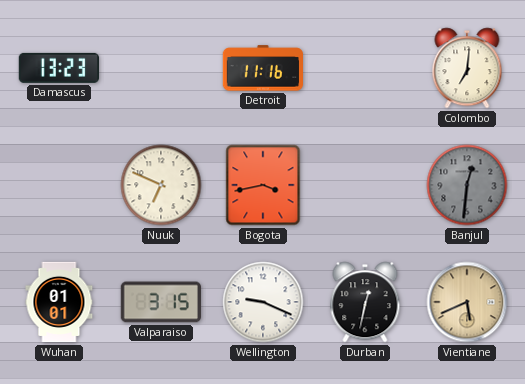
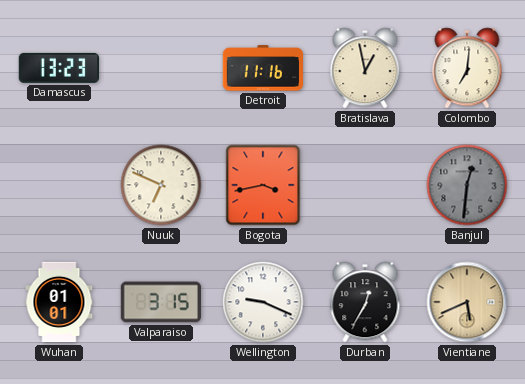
Bratislava: none -> 12:58 (365, 68)
Durban: 12:32 -> 12:35 (365, 302)
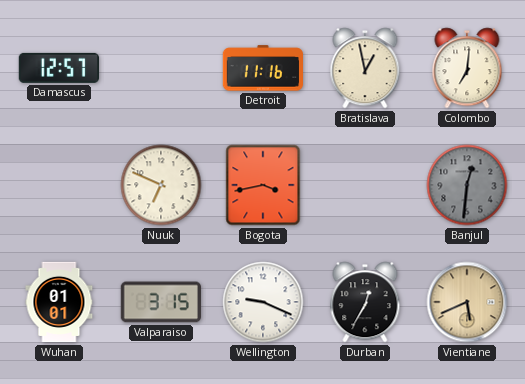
Damascus: 13:23 -> 12:57 (59, 68)
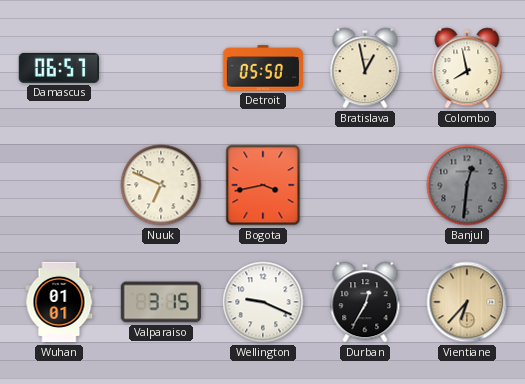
Damascus: 12:57 -> 06:57 (59, 68)
Detroit: 11:16 -> 05:50 (262, 68)
Colombo: 7:01 -> 7:58 (467, 68)
Vientiane: 5:41 -> 6:37 (467, 302)
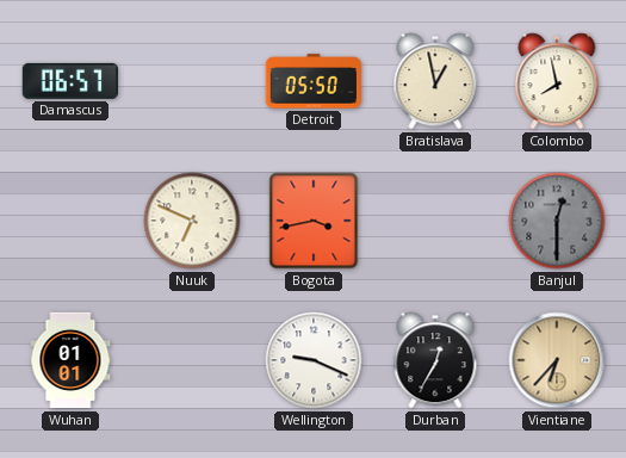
Banjul: 12:31 -> 12:30 (557, 221)
Valparaiso: 3:15 -> none (161, 302)
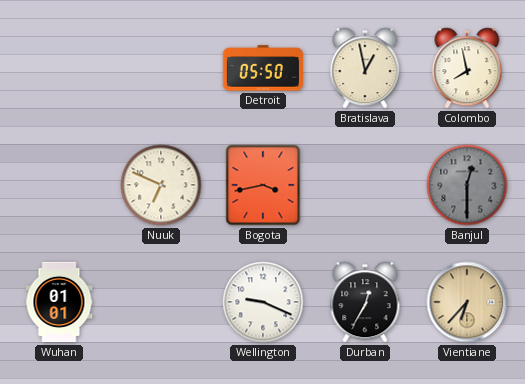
Damascus: 06:57 -> none (70, 81)
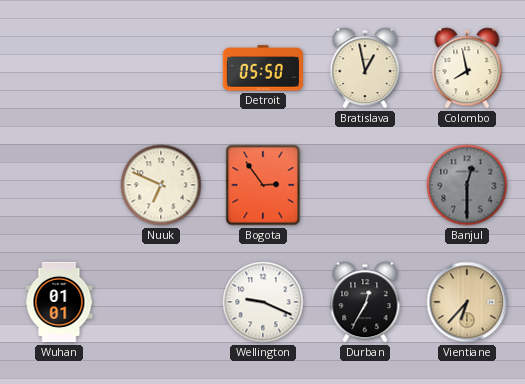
Bogota: 3:43 -> 2:54 (263, 185)
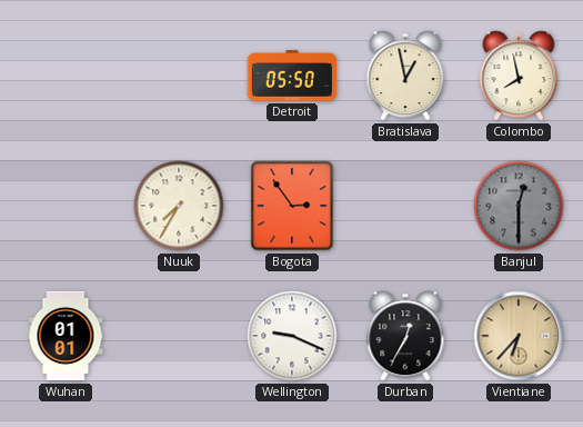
Nuuk: 6:49 -> 7:35 (179, 206)
